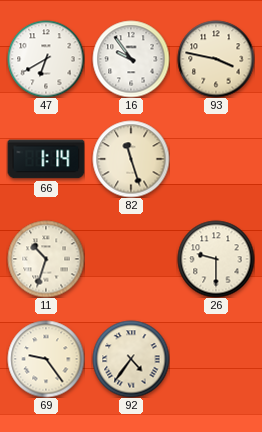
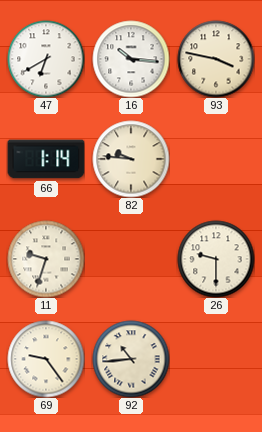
16: 9:54 -> 10:16 (131, 59)
82: 11:27 -> 9:46 (131, 159)
11: 10:33 -> 9:33 (46, 259)
92: 4:36 -> 10:44 (131, 359)
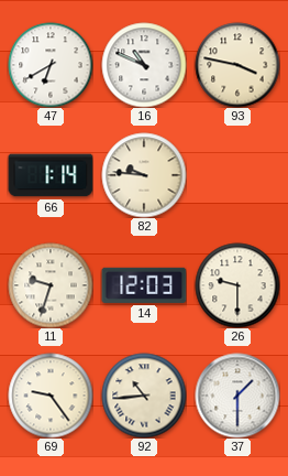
16: 10:16 -> 10:49 (144, 65)
14: none -> 12:03 (144, 285)
37: none -> 1:30 (237, 396)
